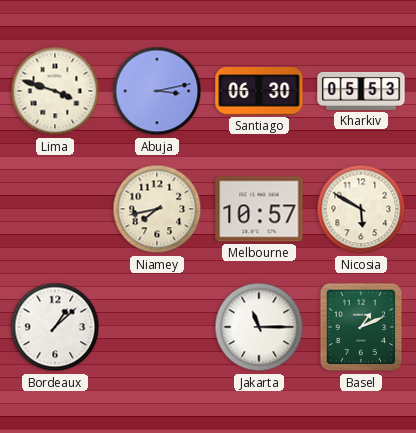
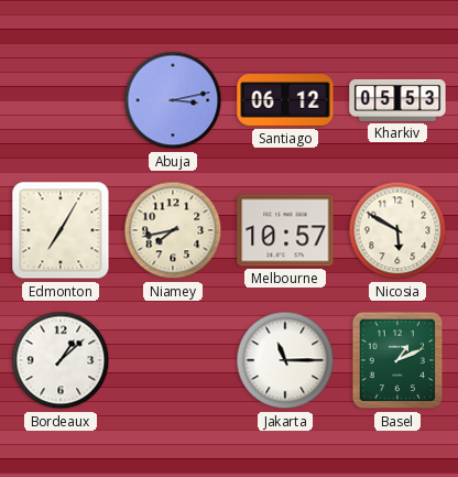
Lima: 3:48 -> none (55, 91)
Santiago: 06:30 -> 06:12 (285, 100)
Edmonton: none -> 7:05 (61, 230)
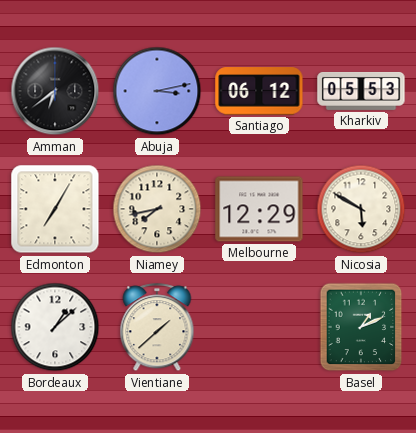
Amman: none -> 6:39 (55, 91)
Melbourne: 10:57 -> 12:29 (259, 209)
Vientiane: none -> 1:38 (157, 328)
Jakarta: 11:15 -> none (285, 360)
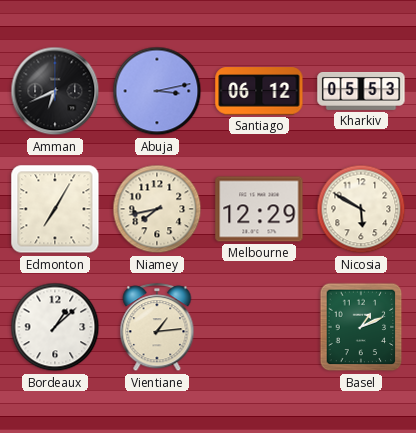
Amman: 6:39 -> 6:41 (55, 91)
Vientiane: 1:38 -> 1:14 (157, 328)
